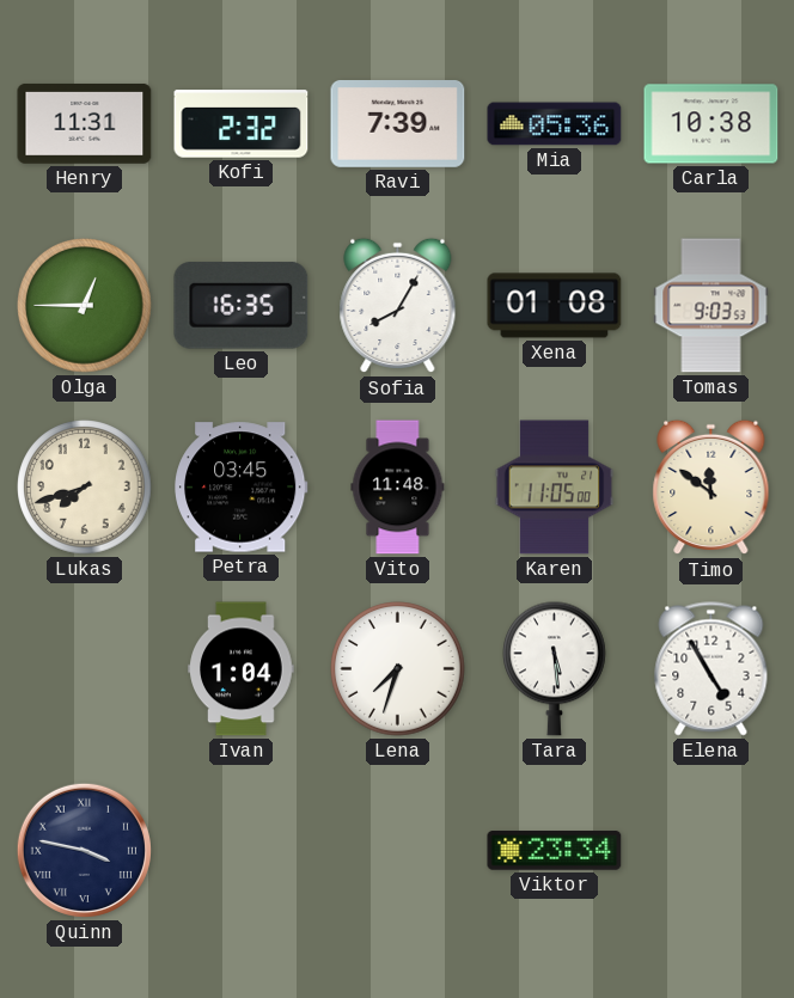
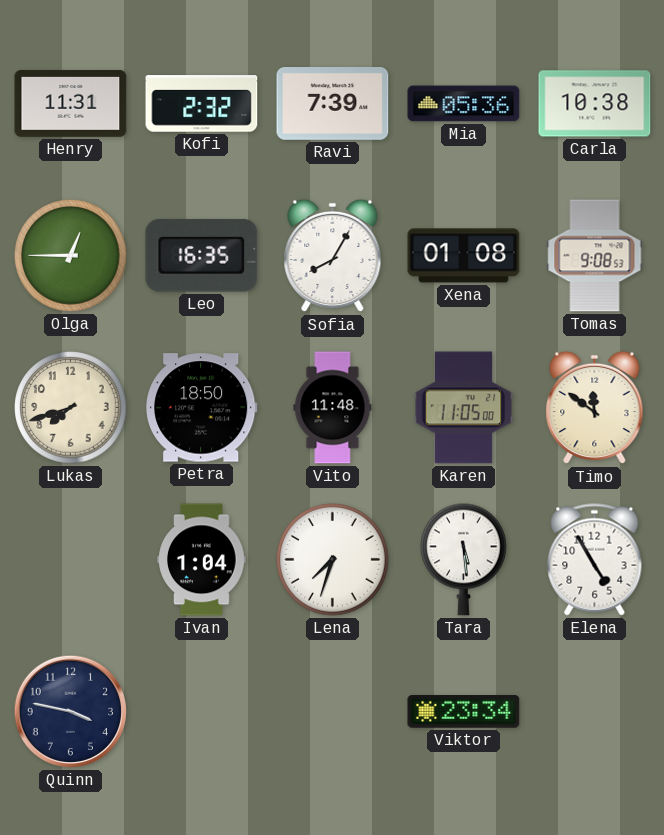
Tomas: 9:03 -> 9:08 (595, 256)
Petra: 03:45 -> 18:50 (202, 408)
Quinn numerals: Roman -> Arabic (70, 711)
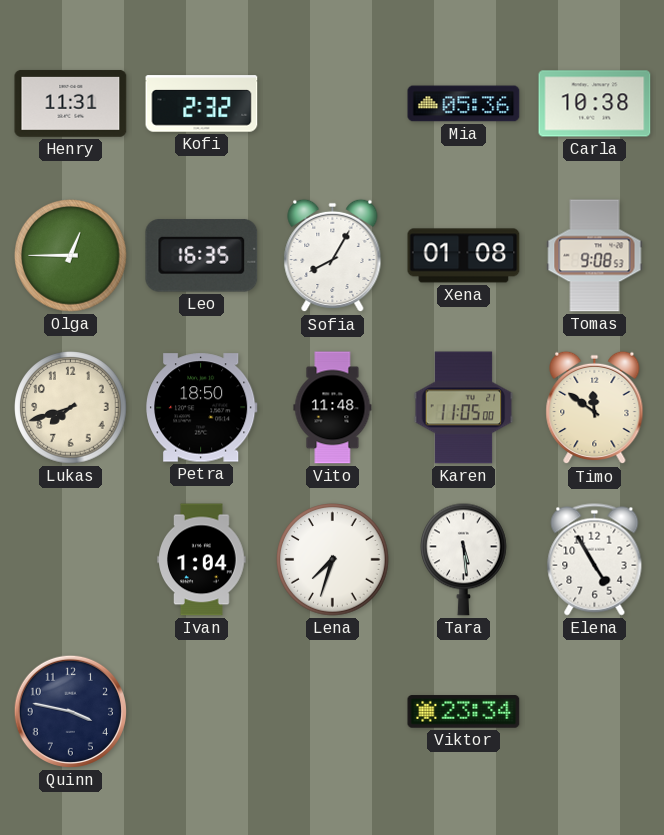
Ravi: 7:39 -> none (333, 104)
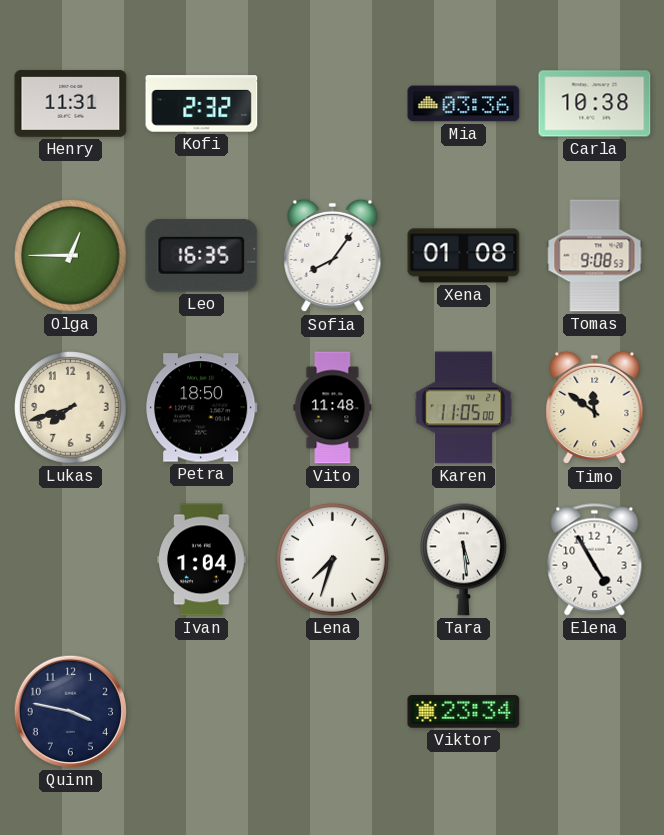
Mia: 05:36 -> 03:36 (464, 104)
Sofia: 8:05 -> 8:06 (333, 256)
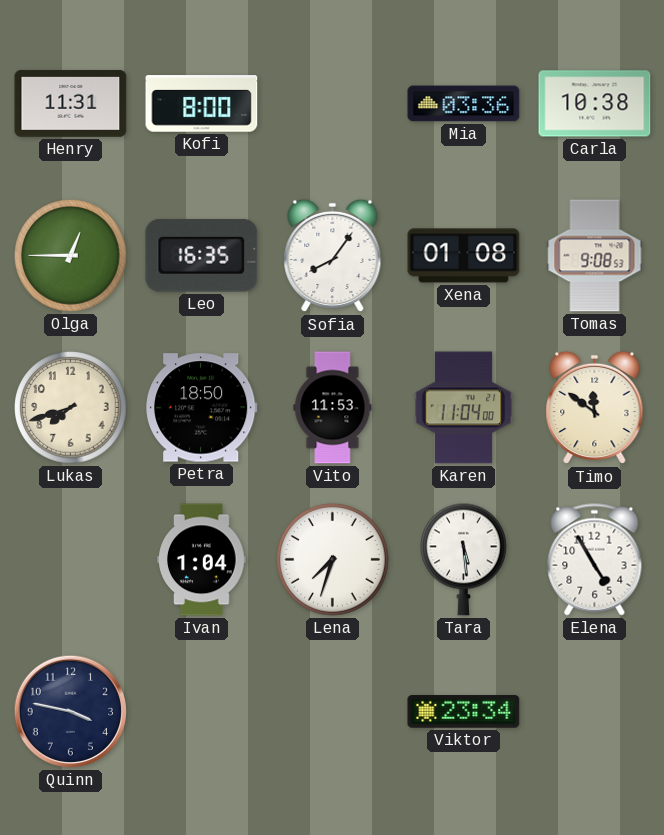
Kofi: 2:32 -> 8:00 (202, 104)
Vito: 11:48 -> 11:53 (333, 408)
Karen: 11:05 -> 11:04 (464, 408)
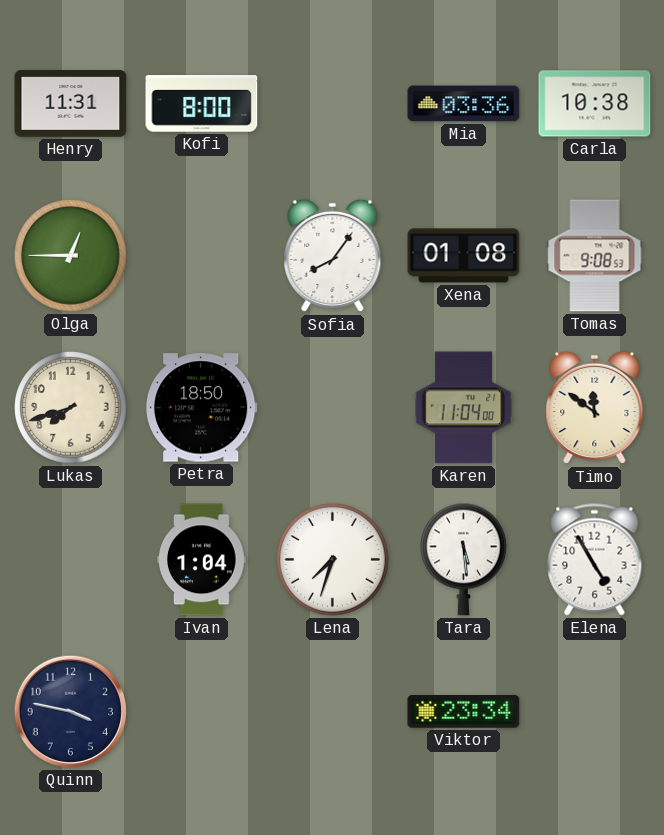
Leo: 16:35 -> none (202, 256)
Vito: 11:53 -> none (333, 408)
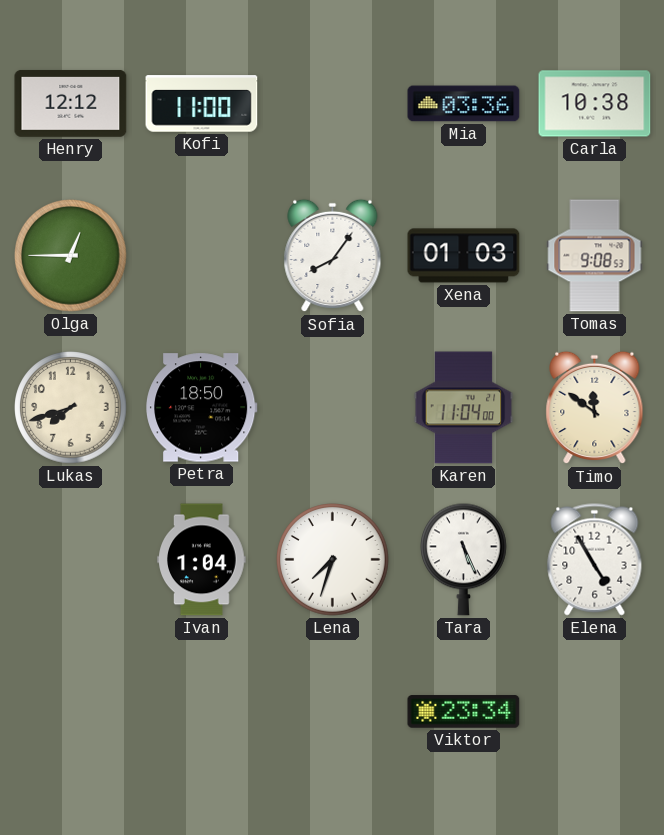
Henry: 11:31 -> 12:12 (71, 103)
Kofi: 8:00 -> 11:00 (202, 104)
Xena: 01:08 -> 01:03 (464, 256)
Tara: 5:29 -> 5:26 (464, 559)
Quinn: 3:47 -> none (70, 711)
